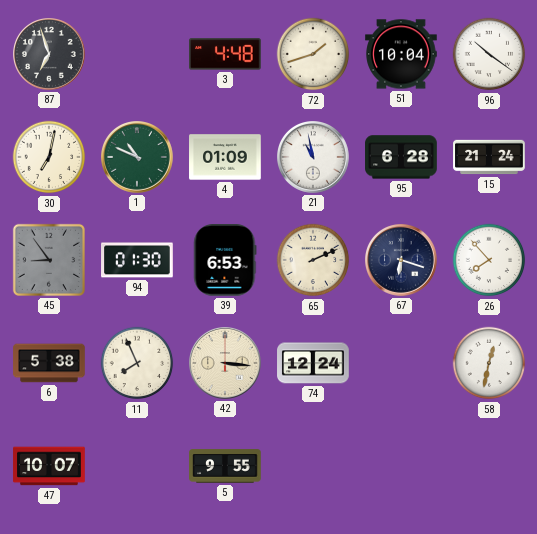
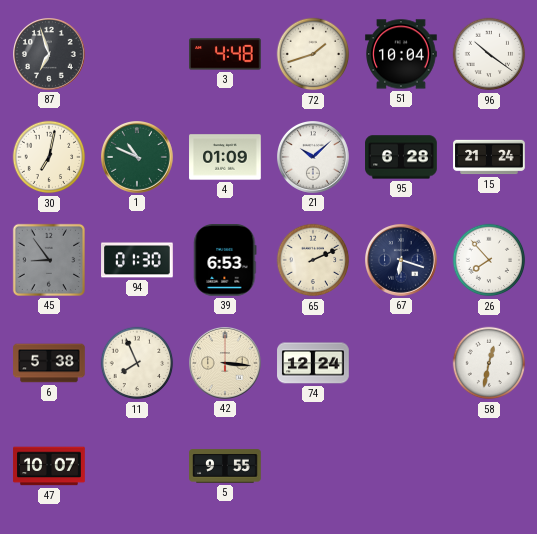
21: 10:58 -> 10:08 (314, 158)
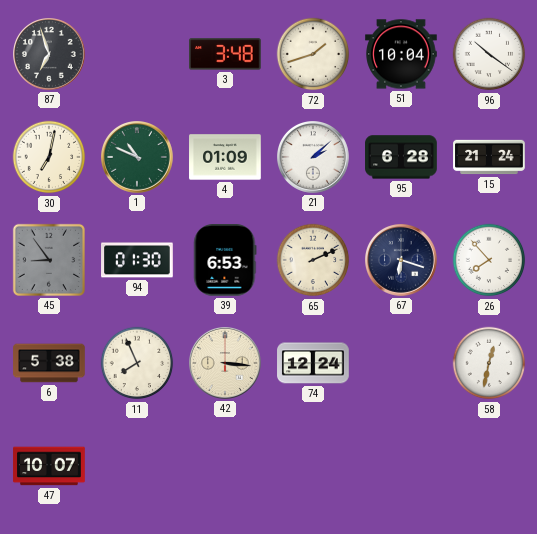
3: 4:48 -> 3:48 (226, 54)
21: 10:08 -> 2:08 (314, 158)
5: 9:55 -> none (225, 466)
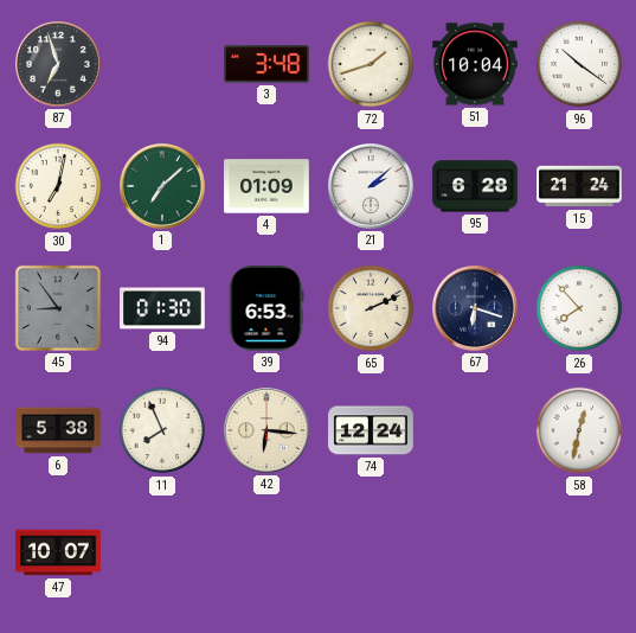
1: 10:49 -> 7:08 (163, 187)
42: 3:16 -> 6:16 (268, 431)
